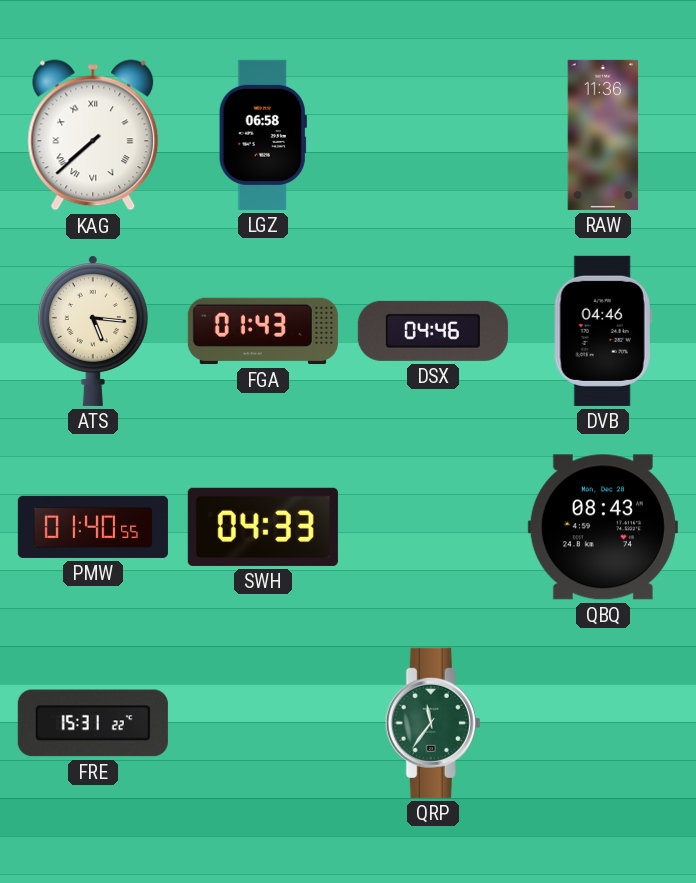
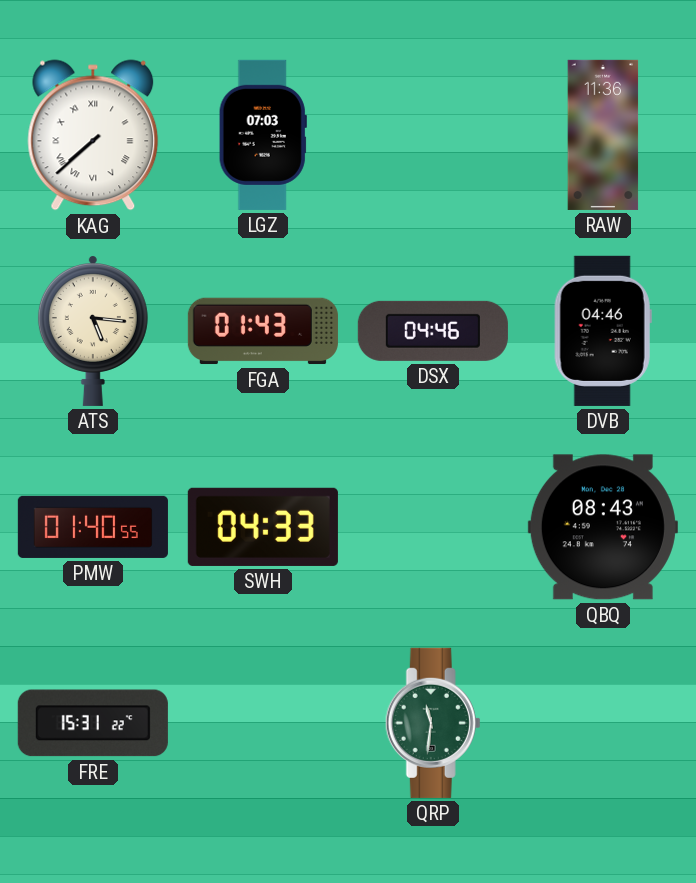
LGZ: 06:58 -> 07:03 (263, 135)
QRP: 11:36 -> 11:31 (433, 723)
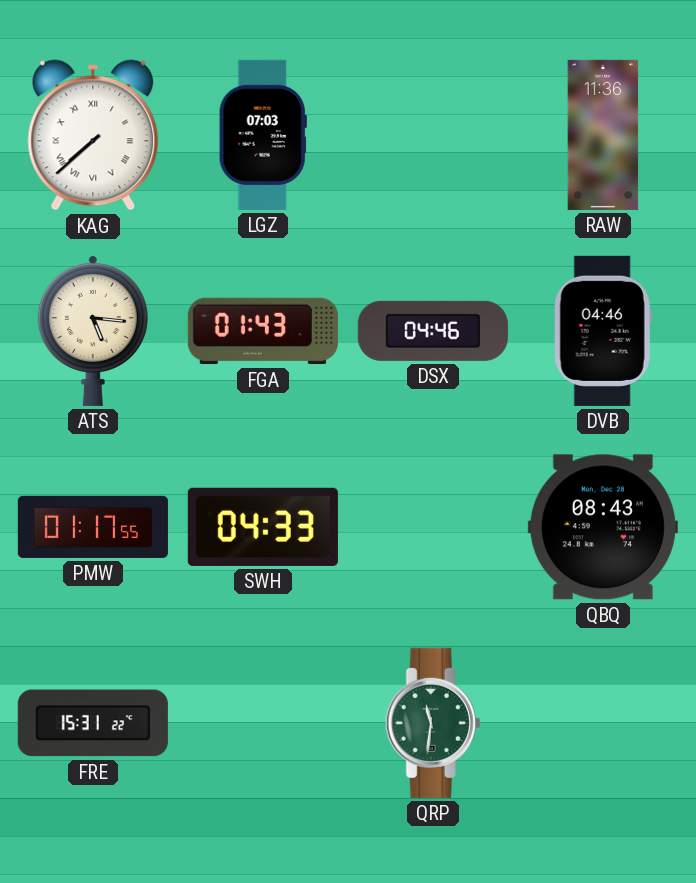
PMW: 01:40 -> 01:17 (93, 527)
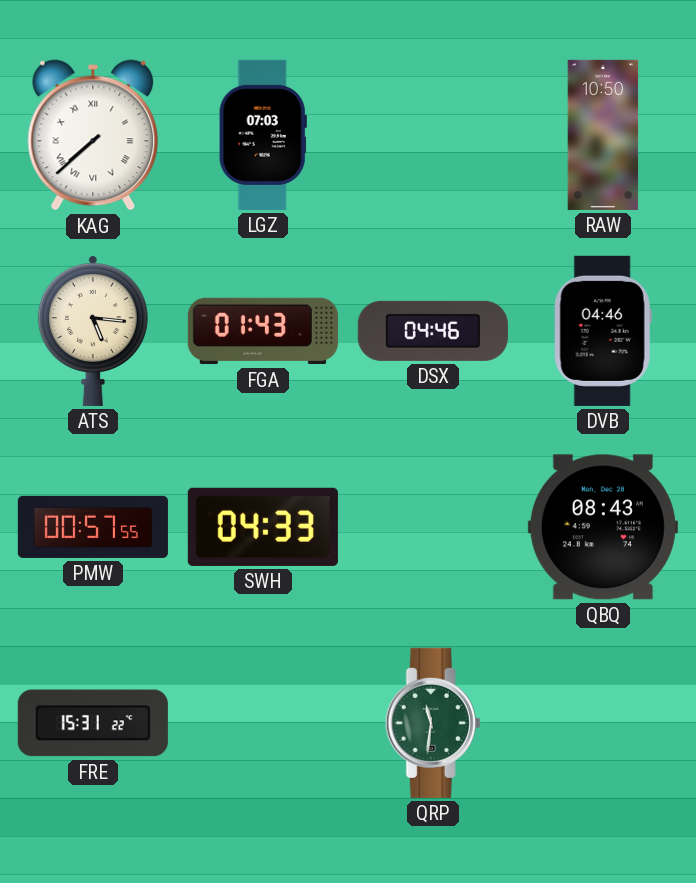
RAW: 11:36 -> 10:50 (603, 135)
PMW: 01:17 -> 00:57 (93, 527)
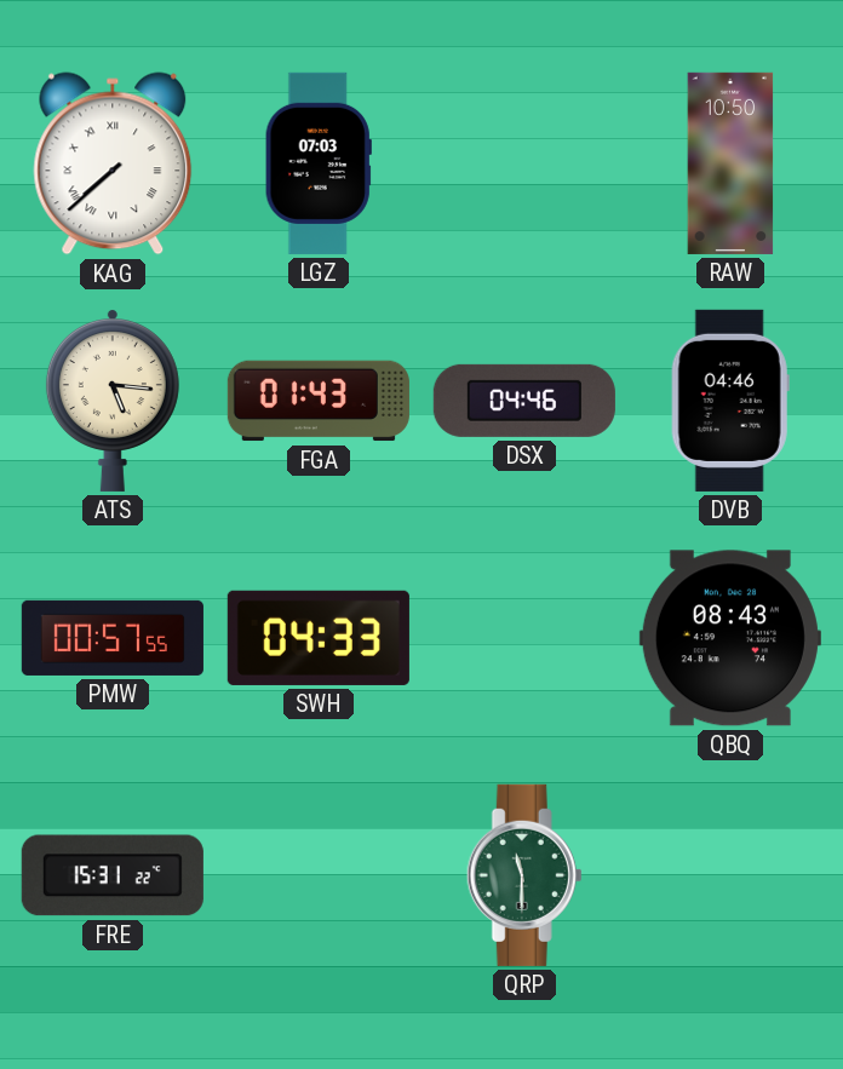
QRP: 11:31 -> 11:30 (524, 875)
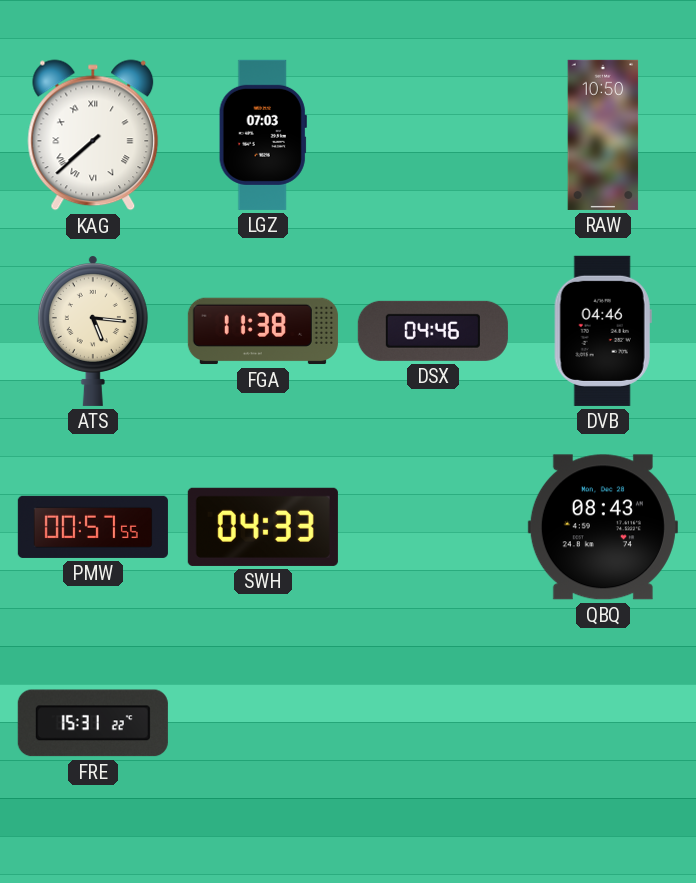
FGA: 01:43 -> 11:38 (263, 331)
QRP: 11:30 -> none (524, 875)
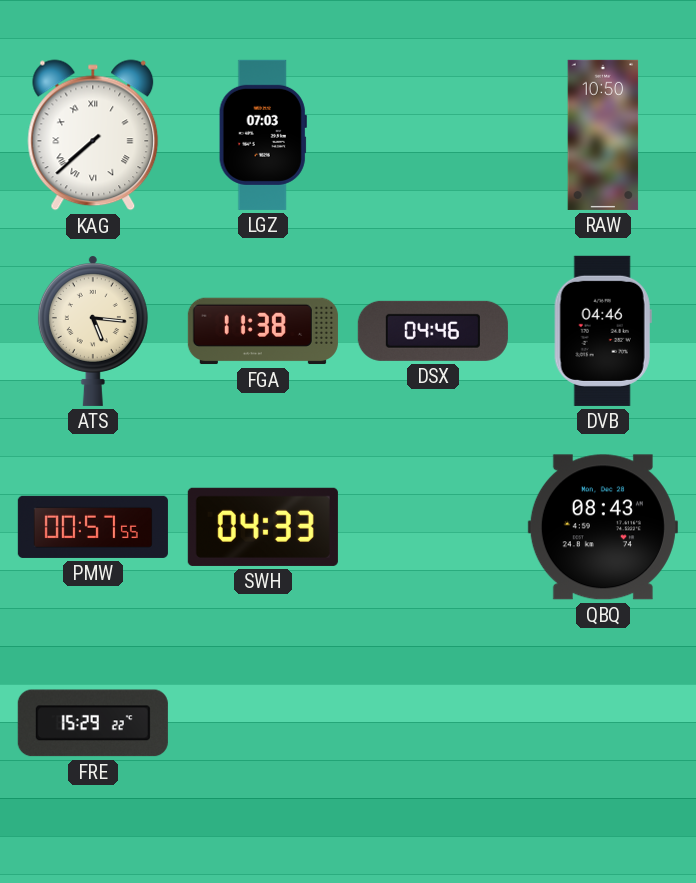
FRE: 15:31 -> 15:29 (93, 723)
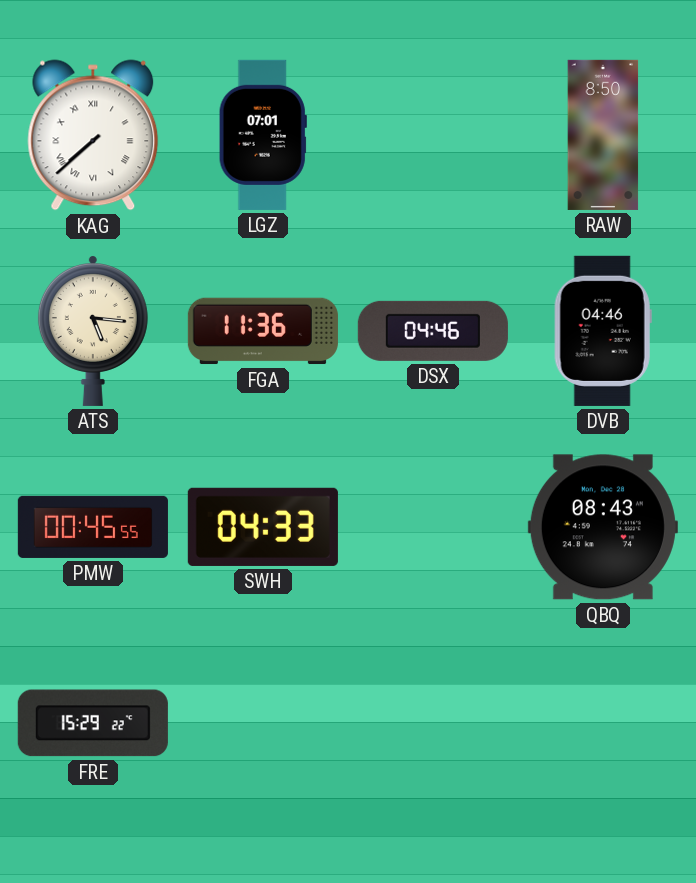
LGZ: 07:03 -> 07:01 (263, 135)
RAW: 10:50 -> 8:50 (603, 135)
FGA: 11:38 -> 11:36 (263, 331)
PMW: 00:57 -> 00:45 (93, 527)
